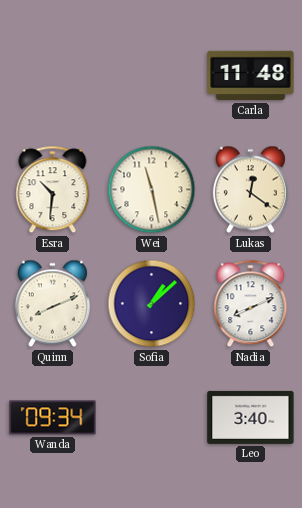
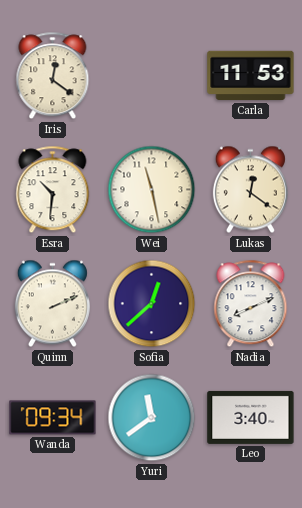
Iris: none -> 12:21 (53, 76)
Carla: 11:48 -> 11:53 (251, 76)
Quinn: 8:11 -> 2:11 (52, 304)
Sofia: 1:08 -> 12:38 (152, 304)
Yuri: none -> 11:39 (152, 418)
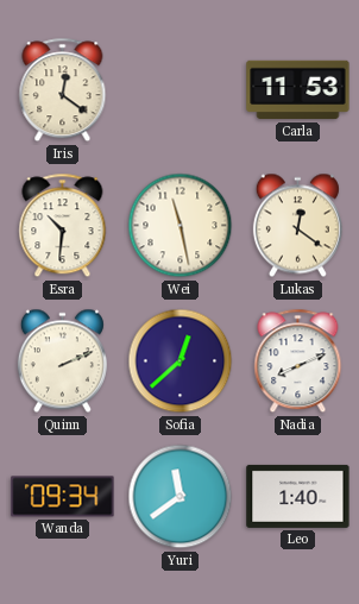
Leo: 3:40 -> 1:40 (298, 496)
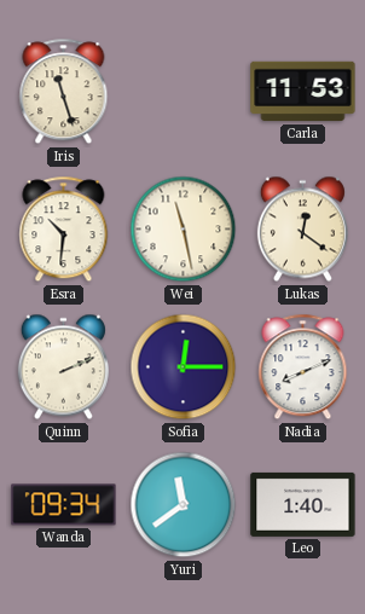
Iris: 12:21 -> 11:27 (64, 92)
Sofia: 12:38 -> 12:15 (184, 367)
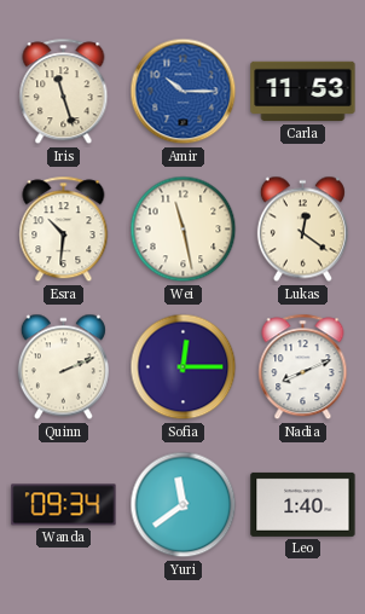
Amir: none -> 10:15 (184, 92)
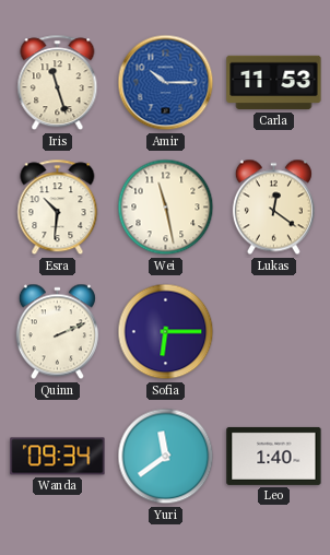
Sofia: 12:15 -> 6:15 (166, 332)
Nadia: 8:11 -> none (303, 367)
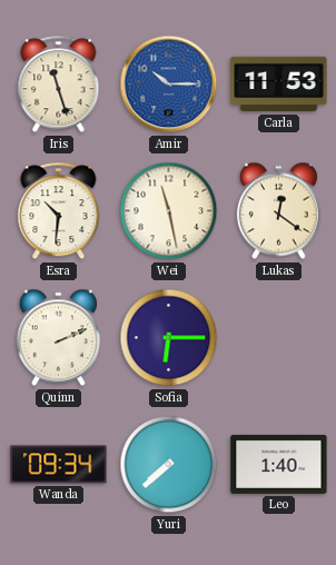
Yuri: 11:39 -> 7:38 (169, 465)
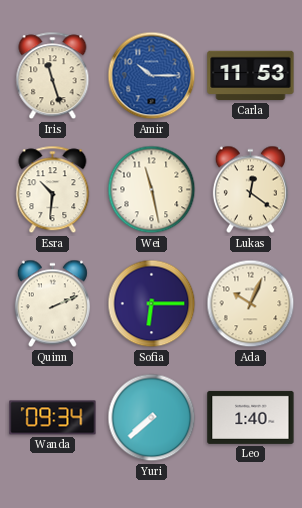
Ada: none -> 10:04 (251, 304)
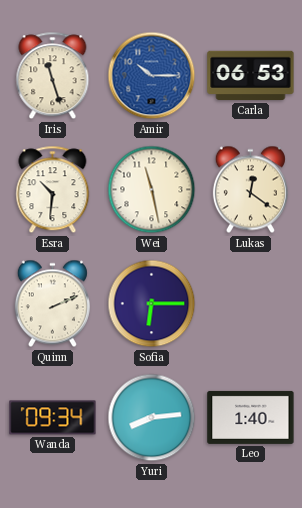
Carla: 11:53 -> 06:53 (251, 76)
Ada: 10:04 -> none (251, 304)
Yuri: 7:38 -> 8:14 (152, 418)
